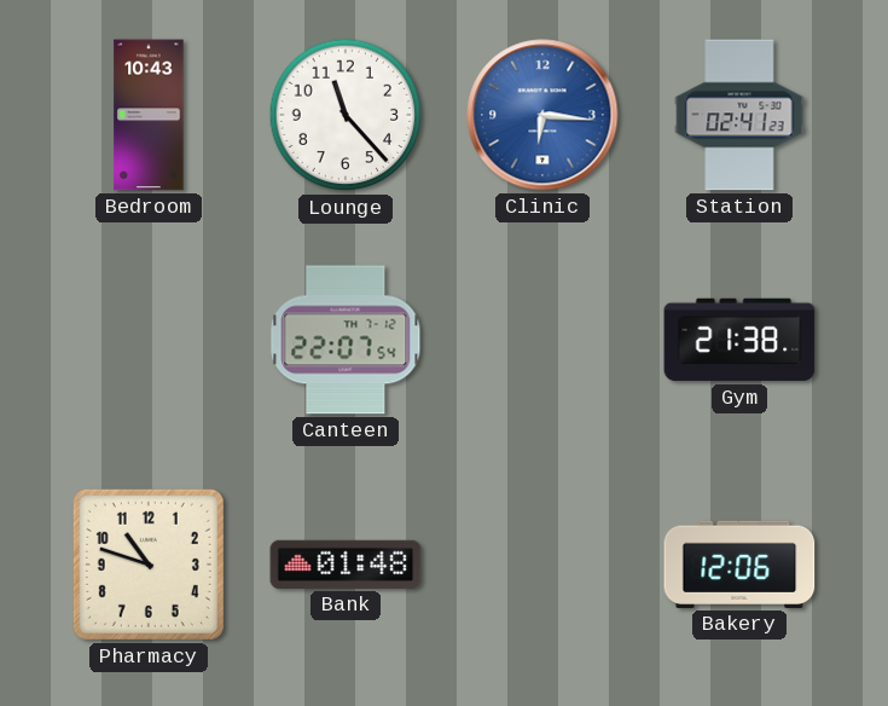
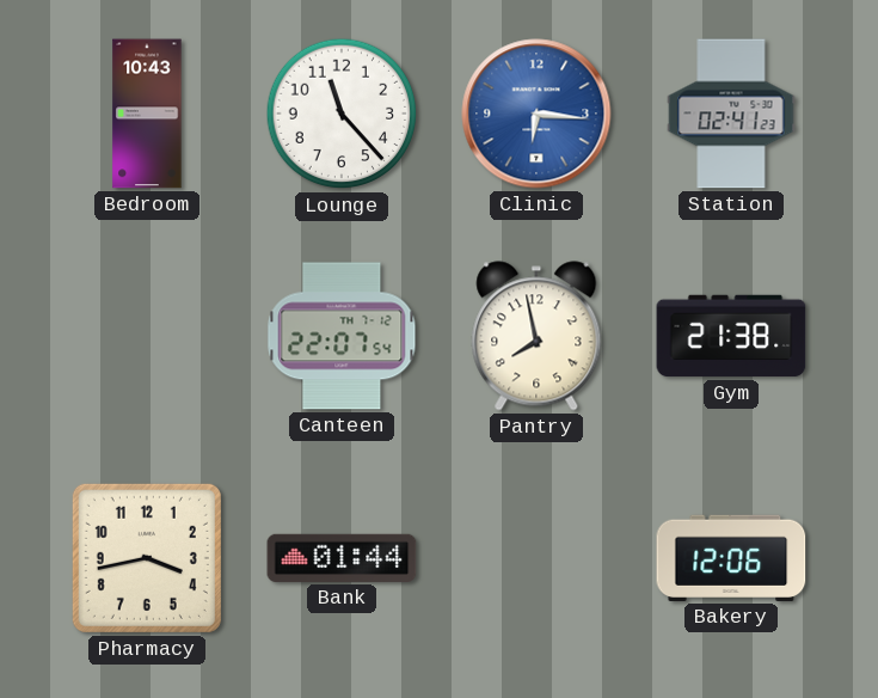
Pantry: none -> 7:58 (536, 336)
Pharmacy: 10:48 -> 3:43 (147, 558)
Bank: 01:48 -> 01:44 (342, 558)
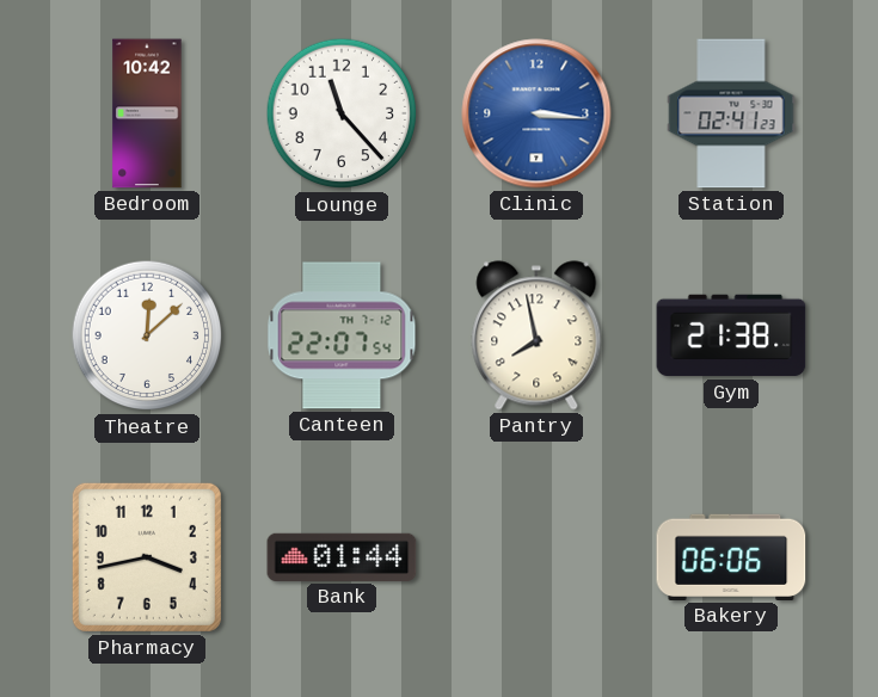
Bedroom: 10:43 -> 10:42 (147, 113)
Clinic: 6:16 -> 3:16 (536, 113)
Theatre: none -> 12:08 (147, 335)
Bakery: 12:06 -> 06:06 (731, 557)
